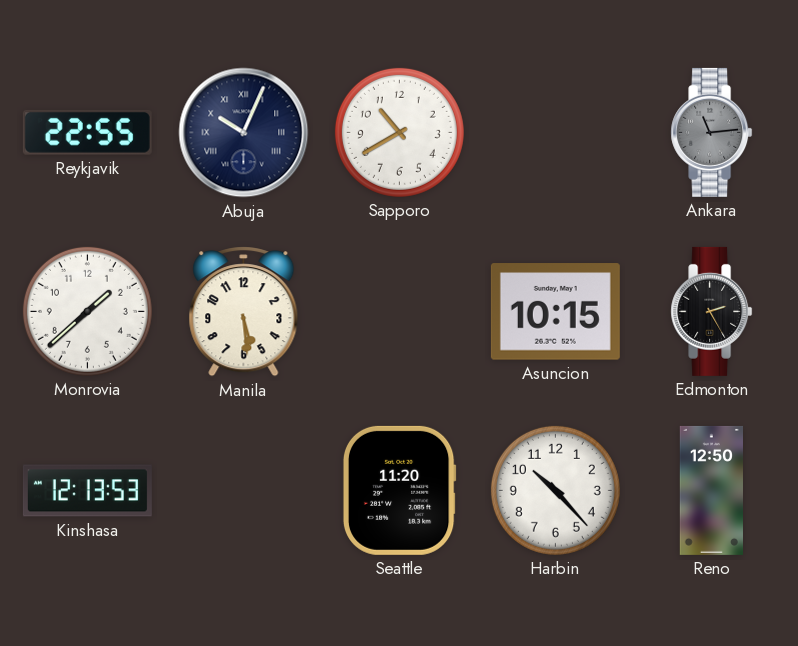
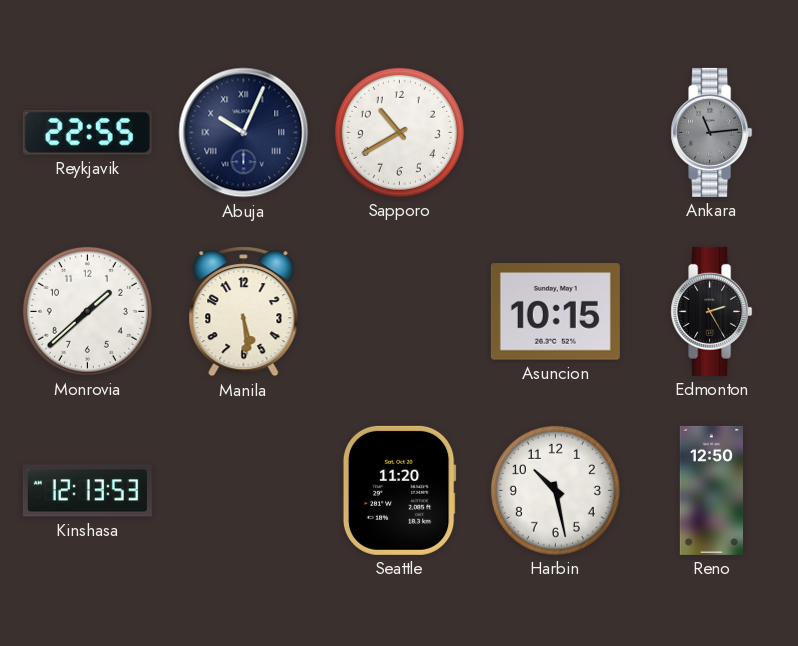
Harbin: 10:23 -> 10:28 (555, 490)
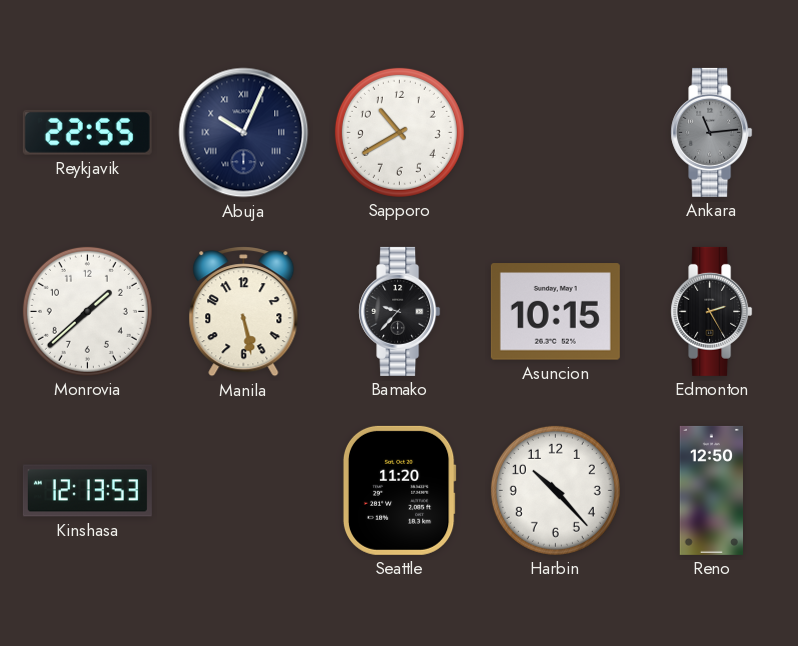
Manila: 5:29 -> 5:28 (244, 312)
Bamako: none -> 9:37 (400, 311)
Harbin: 10:28 -> 10:23 (555, 490)
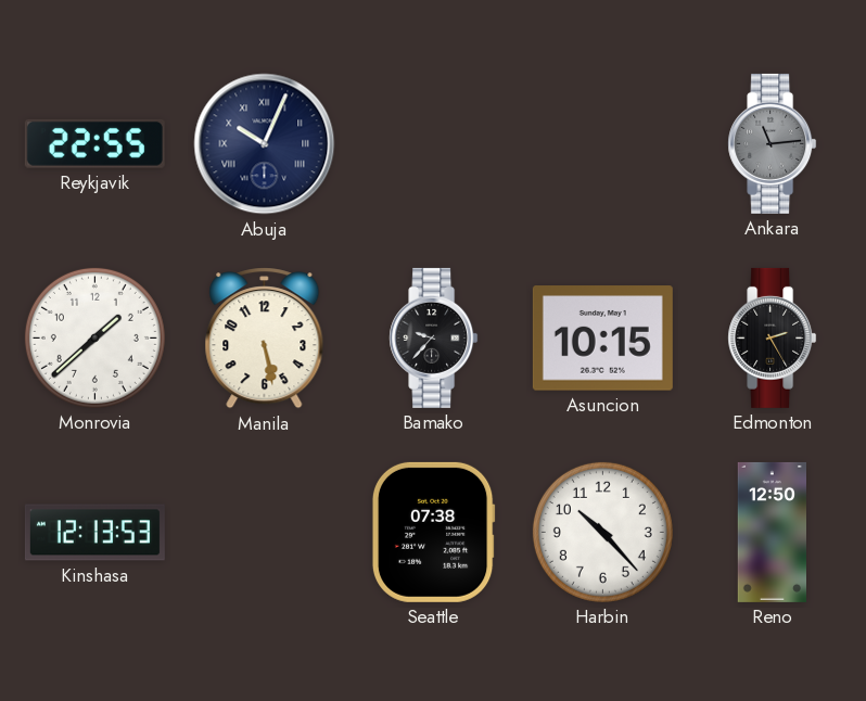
Sapporo: 10:40 -> none (399, 132)
Seattle: 11:20 -> 07:38 (433, 532)
